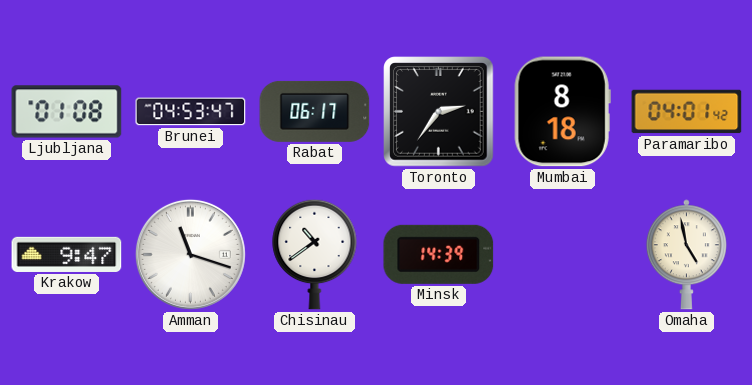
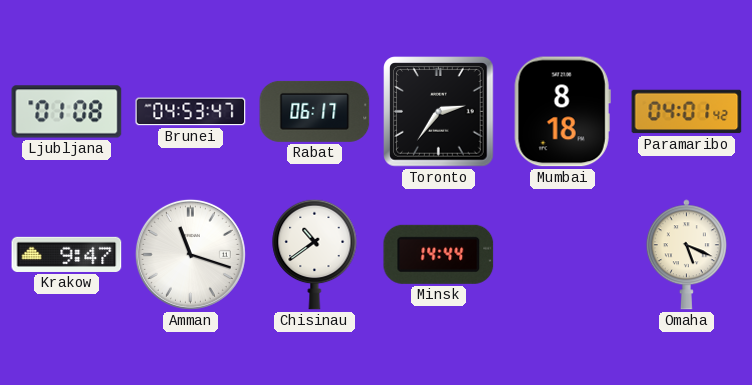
Minsk: 14:39 -> 14:44 (439, 254)
Omaha: 4:58 -> 5:19 (686, 255)
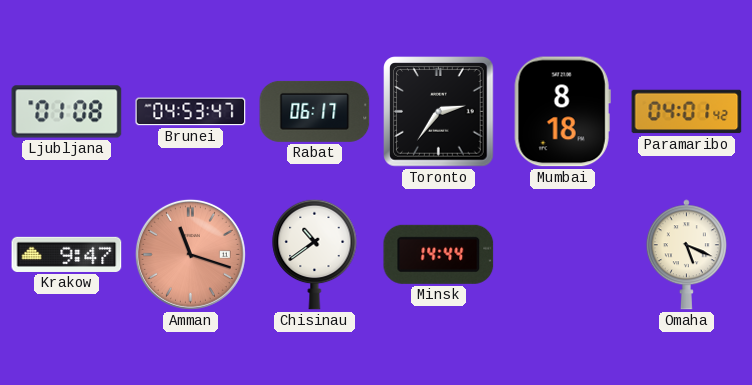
Amman dial: white -> salmon (190, 254)
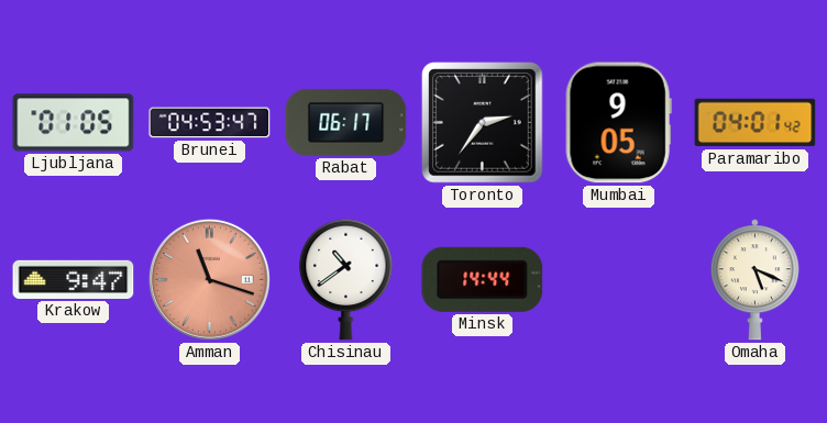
Ljubljana: 01:08 -> 01:05 (74, 123)
Mumbai: 8:18 -> 9:05 (618, 123)
